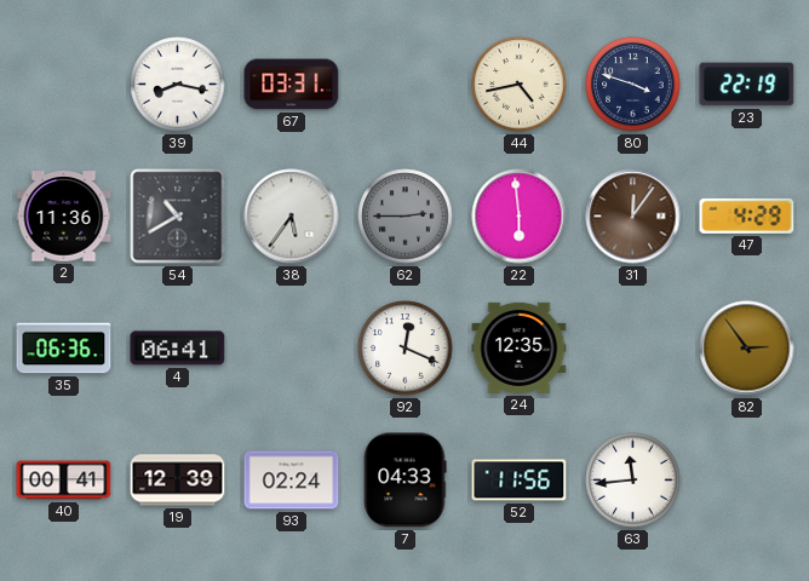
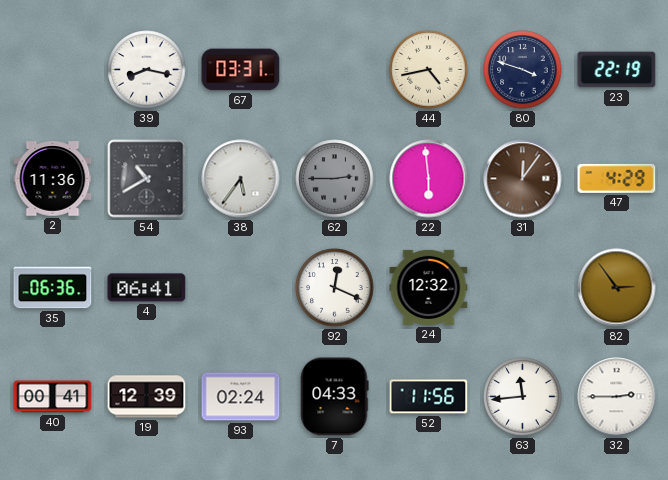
24: 12:35 -> 12:32 (429, 287)
32: none -> 2:45 (617, 397)
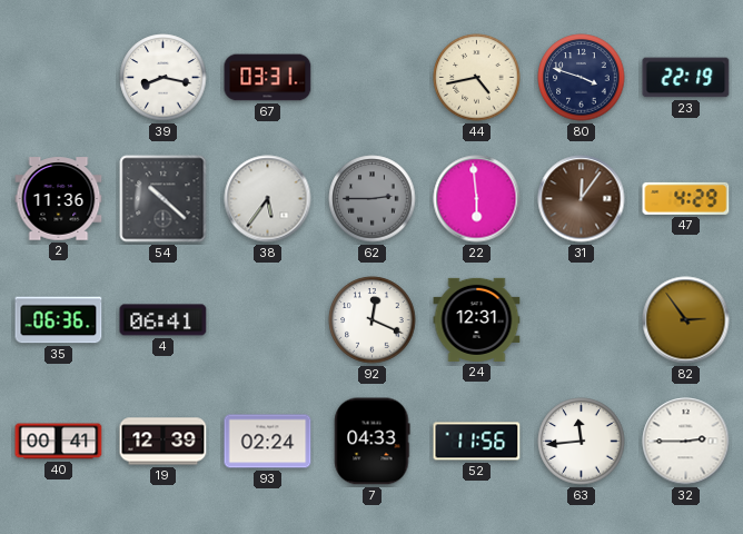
54: 10:40 -> 10:22 (164, 199)
24: 12:32 -> 12:31 (477, 319)
